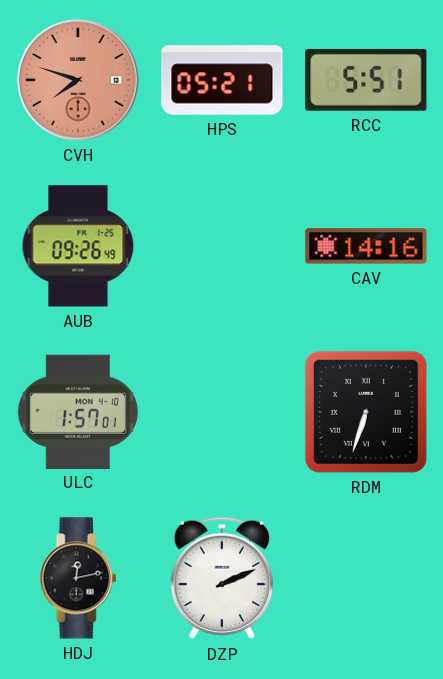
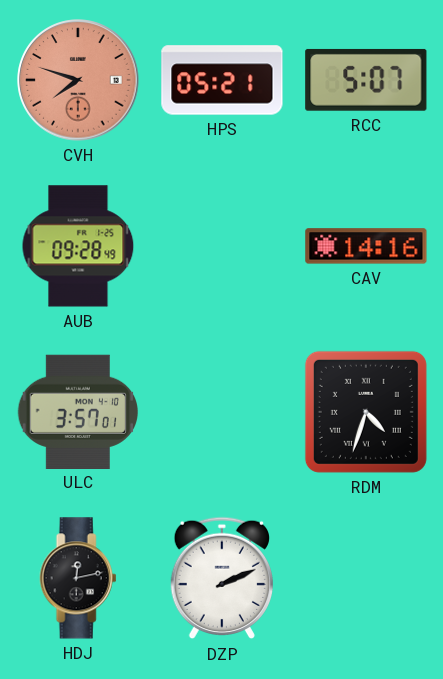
RCC: 5:51 -> 5:07 (366, 80)
AUB: 09:26 -> 09:28 (78, 246)
ULC: 1:57 -> 3:57 (77, 411)
RDM: 6:33 -> 4:33 (366, 412)
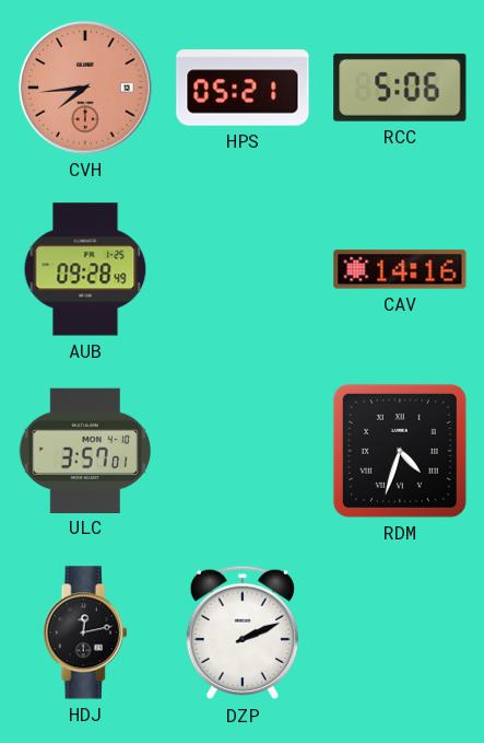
CVH: 7:48 -> 7:44 (85, 88)
RCC: 5:07 -> 5:06 (400, 88)
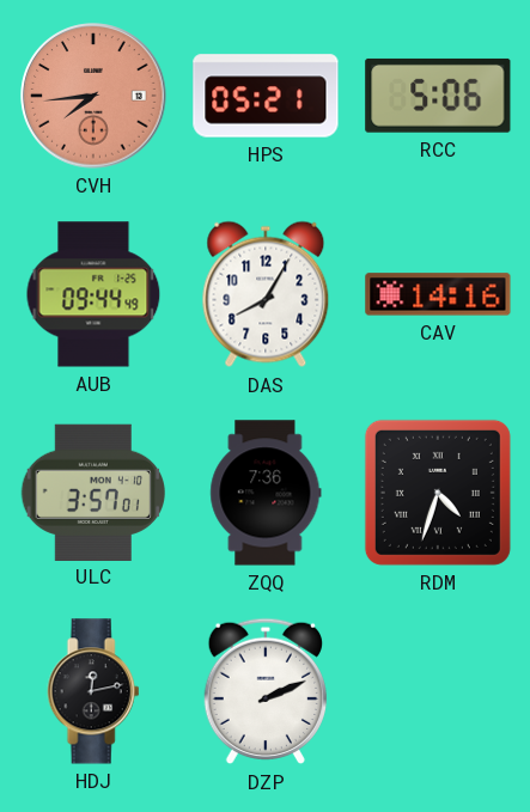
AUB: 09:28 -> 09:44 (93, 294)
DAS: none -> 8:05 (266, 294)
ZQQ: none -> 7:36 (266, 493)
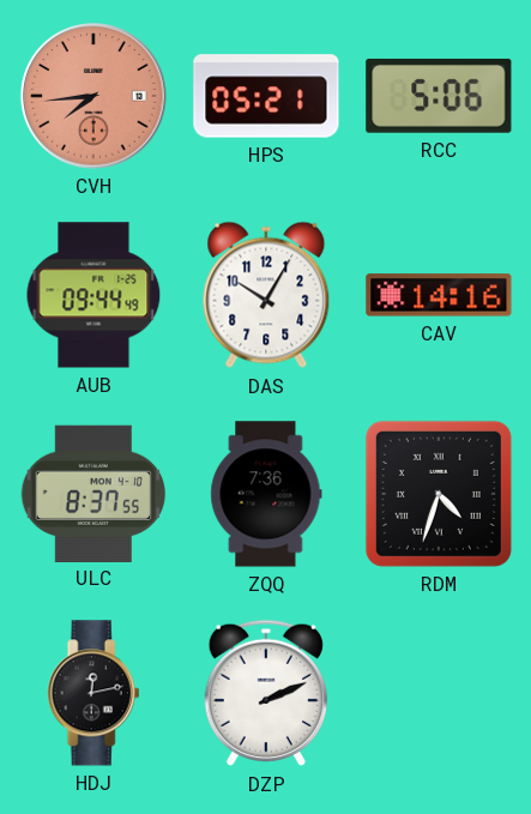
DAS: 8:05 -> 10:05 (266, 295)
ULC: 3:57 -> 8:37 (92, 493)
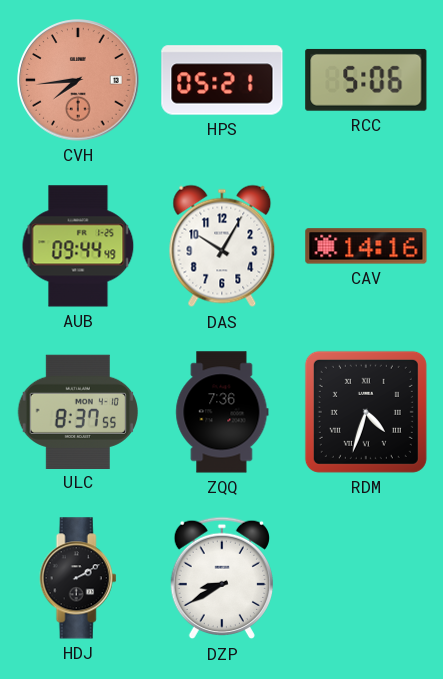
HDJ: 12:13 -> 2:10 (78, 578)
DZP: 2:11 -> 8:40 (221, 578)
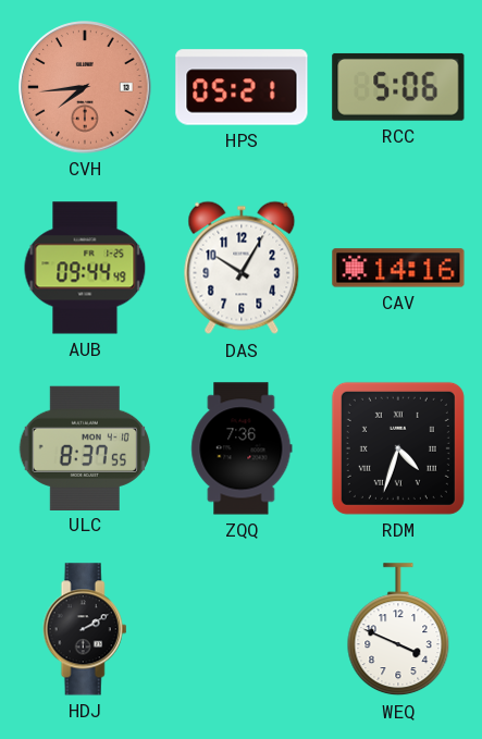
DZP: 8:40 -> none (221, 578)
WEQ: none -> 3:49 (398, 630)
